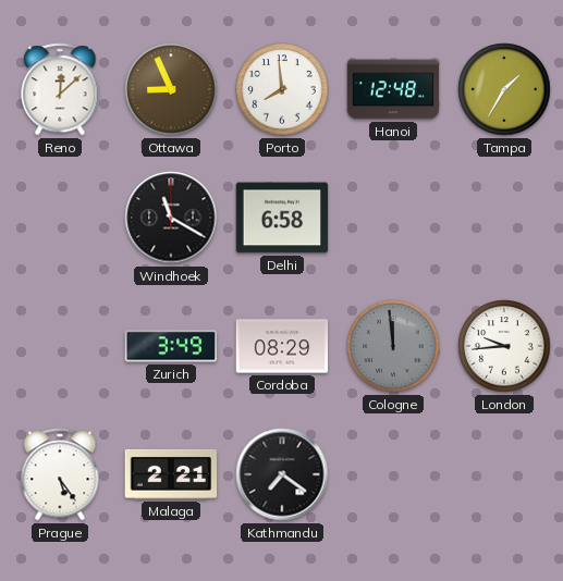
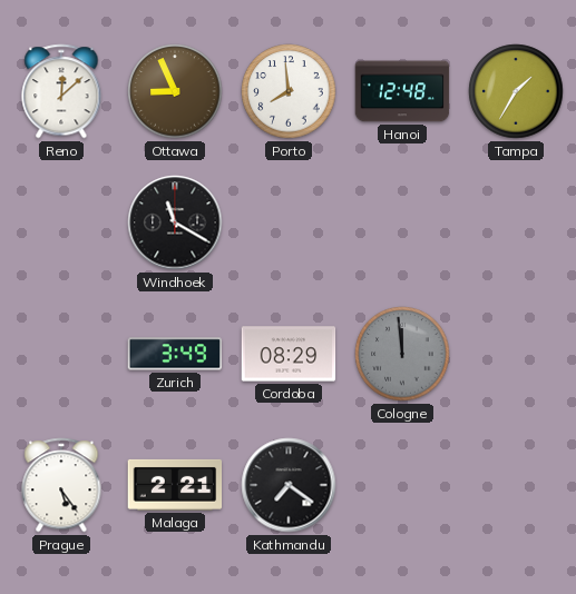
Delhi: 6:58 -> none (282, 218)
London: 9:44 -> none (504, 346)
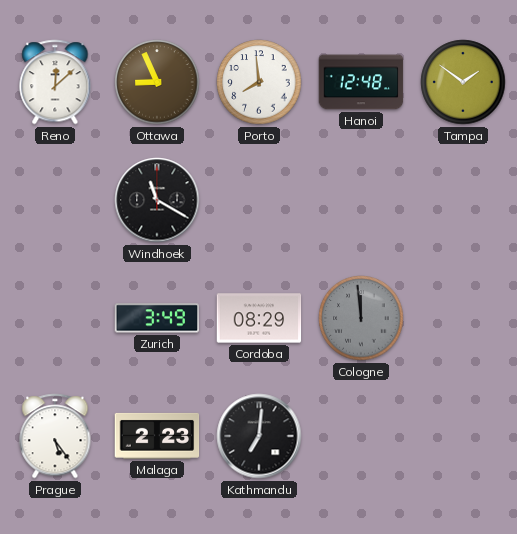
Tampa: 1:35 -> 1:51 (463, 82)
Malaga: 2:21 -> 2:23 (157, 436)
Kathmandu: 7:21 -> 7:01 (259, 436)
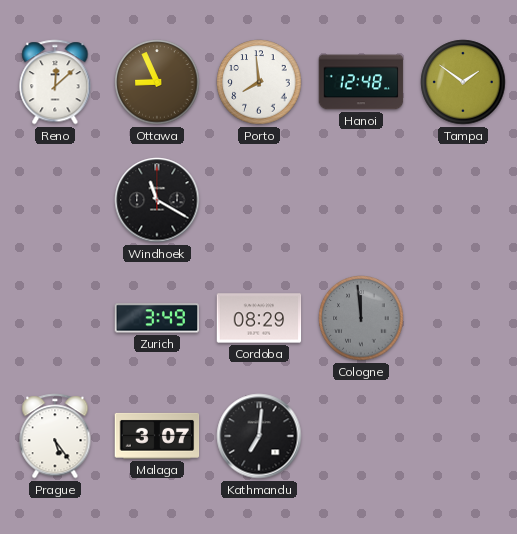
Malaga: 2:23 -> 3:07 (157, 436)
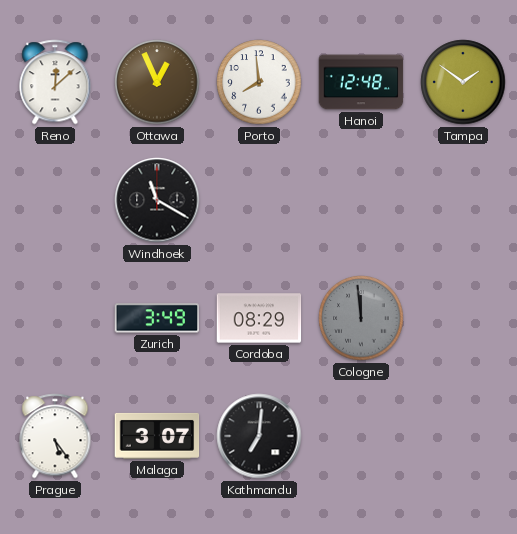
Ottawa: 8:56 -> 12:56 (157, 82)
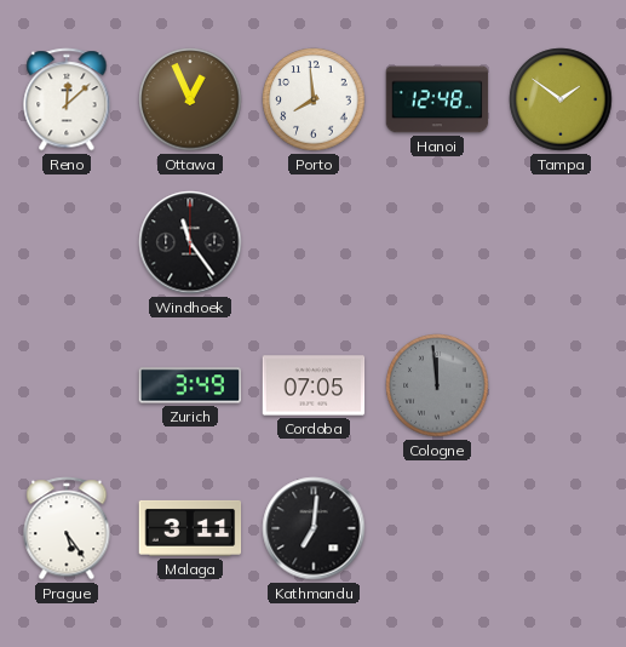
Windhoek: 11:20 -> 11:24 (190, 242)
Cordoba: 08:29 -> 07:05 (314, 385)
Malaga: 3:07 -> 3:11 (190, 528)
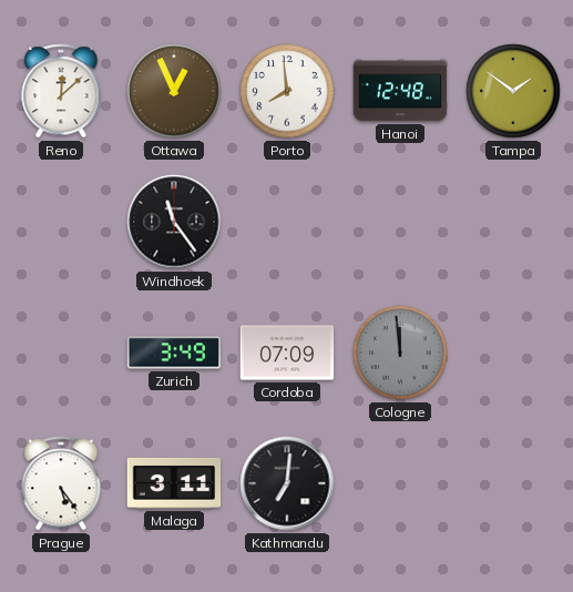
Cordoba: 07:05 -> 07:09 (287, 353)
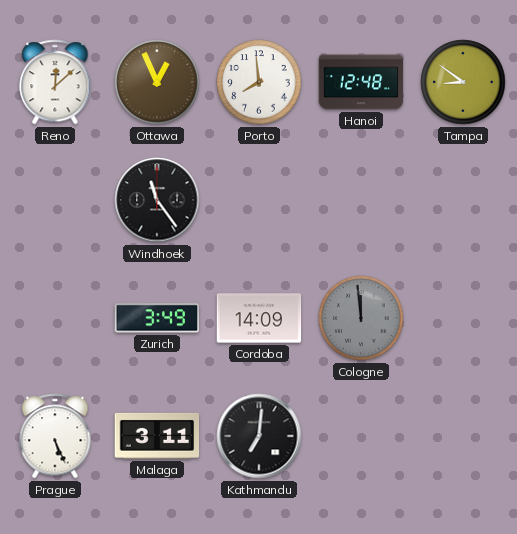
Tampa: 1:51 -> 8:51 (463, 82)
Cordoba: 07:09 -> 14:09 (259, 318)
Prague: 5:24 -> 5:26 (55, 436)
